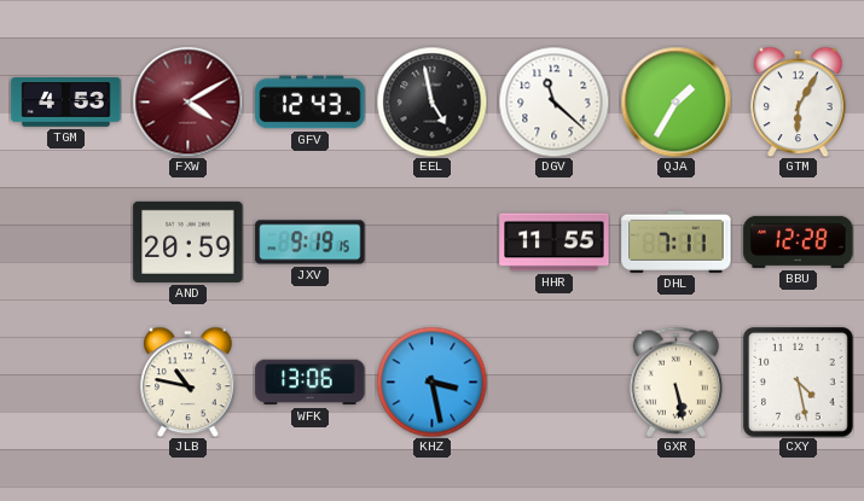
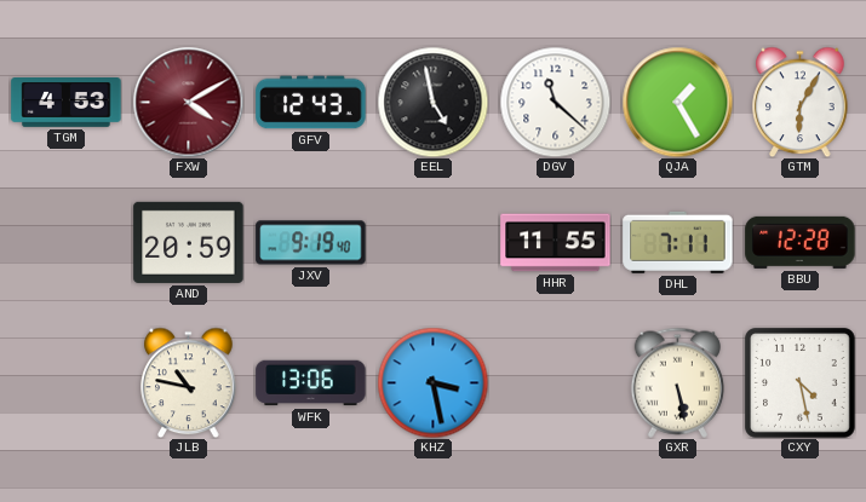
QJA: 1:35 -> 1:25 (677, 102)
JXV: 9:19:15 -> 9:19:40 (311, 243)
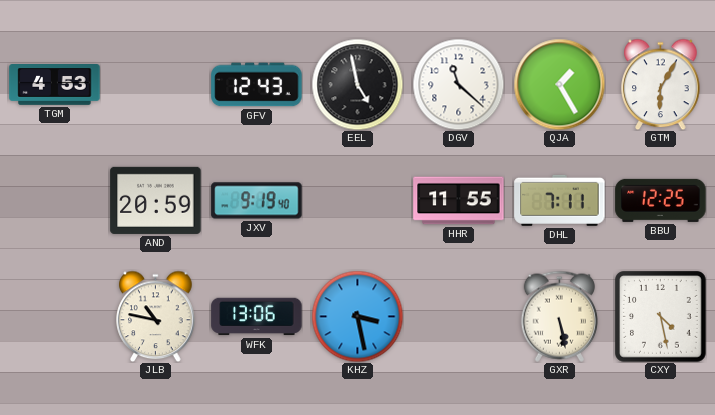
FXW: 4:10 -> none (188, 102)
BBU: 12:28 -> 12:25 (661, 200)
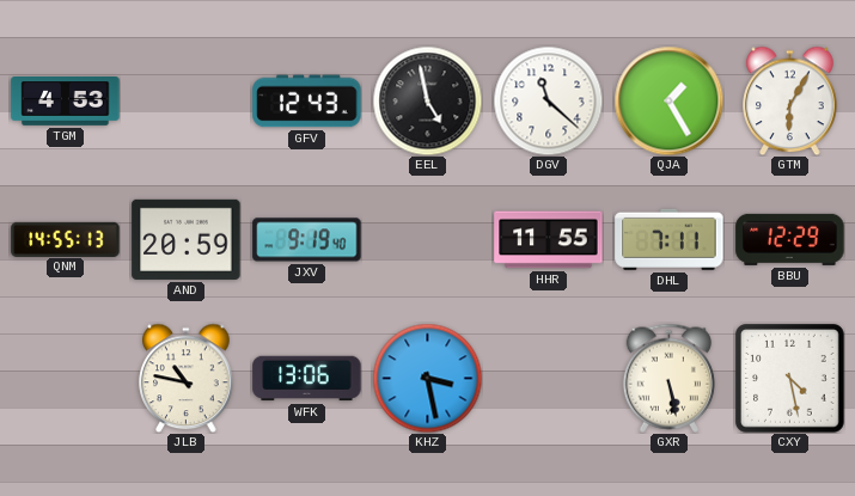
QNM: none -> 14:55 (66, 239)
BBU: 12:25 -> 12:29 (790, 239)
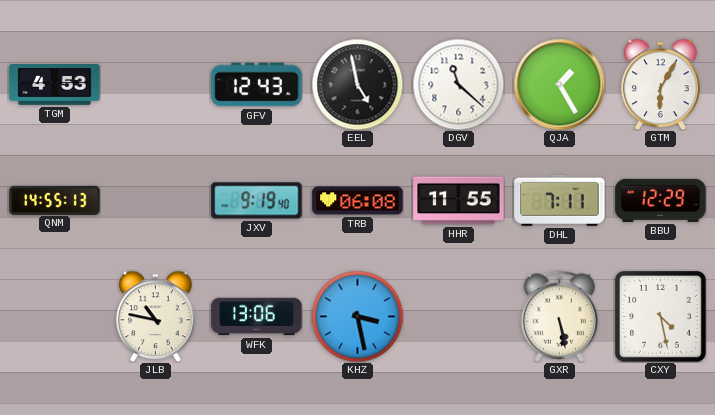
AND: 20:59 -> none (187, 239)
TRB: none -> 06:08 (358, 201)
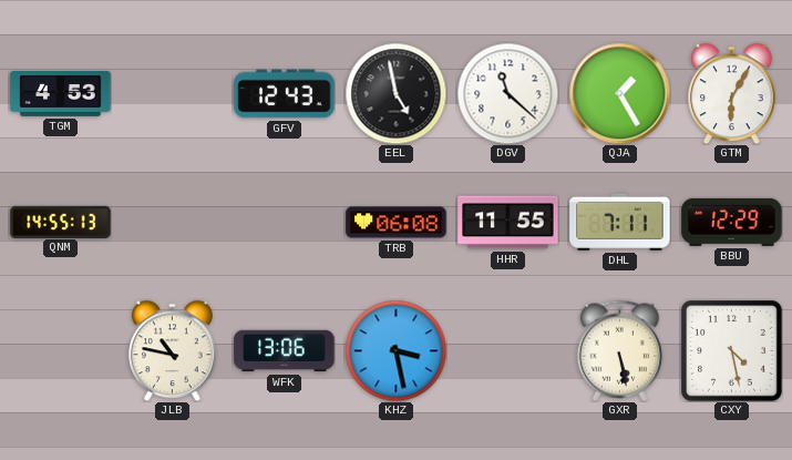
JXV: 9:19 -> none (257, 201)
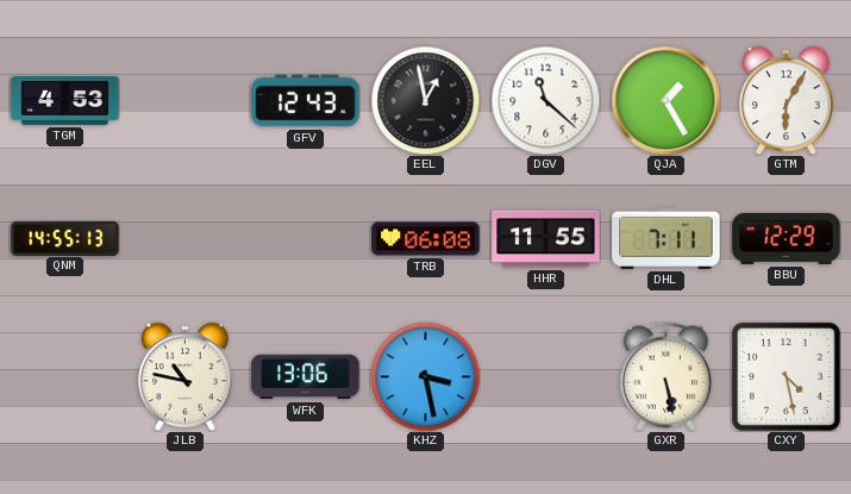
EEL: 4:58 -> 12:58 (425, 100)
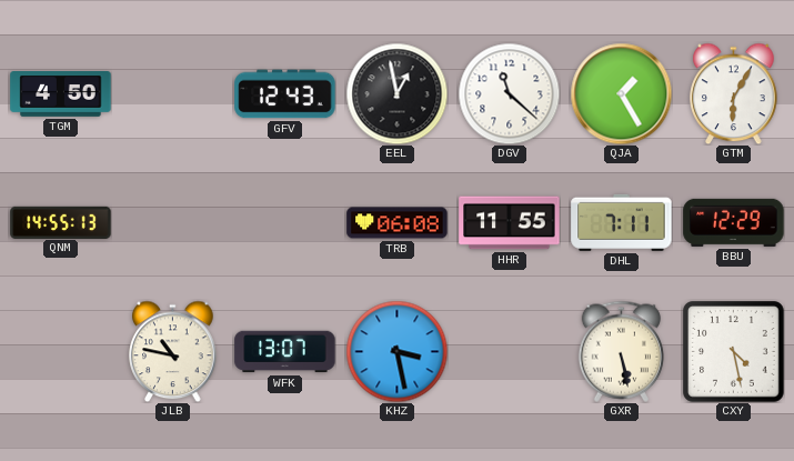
TGM: 4:53 -> 4:50 (61, 94)
WFK: 13:06 -> 13:07 (285, 352)
